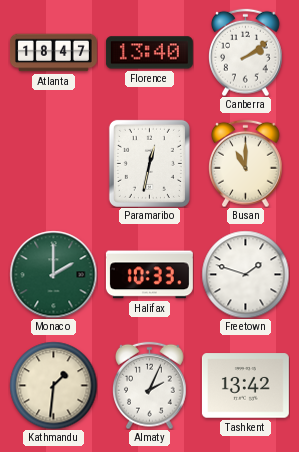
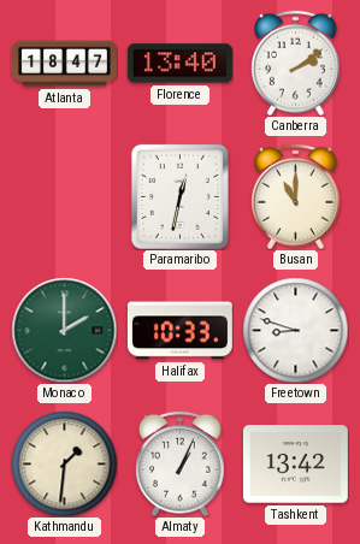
Freetown: 1:48 -> 8:48 (295, 330)
Almaty: 2:04 -> 1:04 (181, 463)
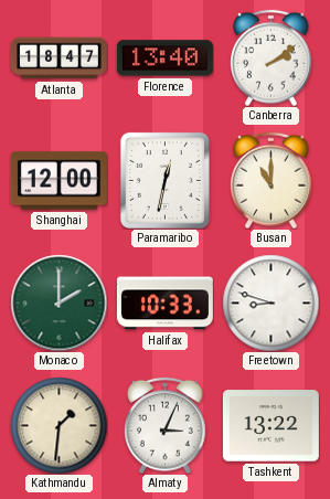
Shanghai: none -> 12:00 (58, 181)
Almaty: 1:04 -> 3:04 (166, 425)
Tashkent: 13:42 -> 13:22 (270, 426)
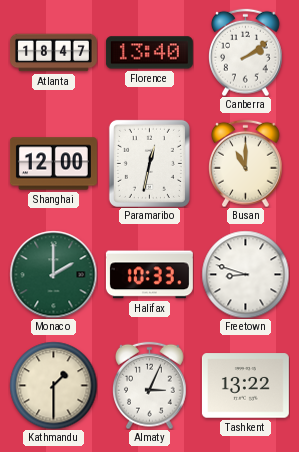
Kathmandu: 1:31 -> 1:30 (53, 385)
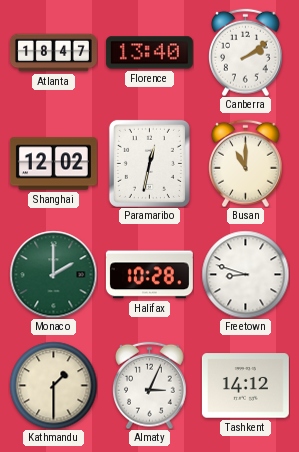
Shanghai: 12:00 -> 12:02 (53, 164)
Halifax: 10:33 -> 10:28 (149, 275)
Tashkent: 13:22 -> 14:12 (245, 386)
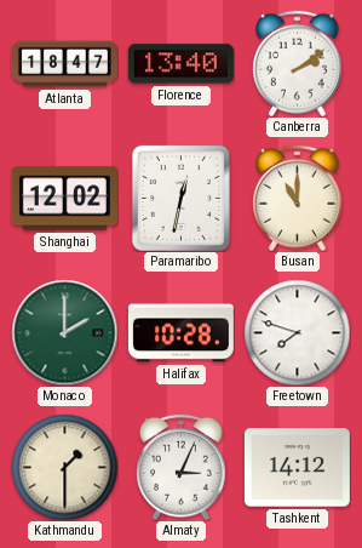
Freetown: 8:48 -> 7:48 (297, 332)
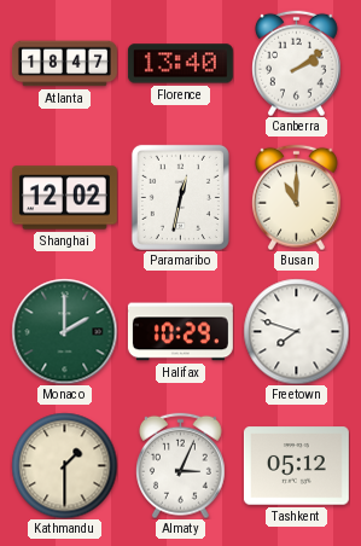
Halifax: 10:28 -> 10:29 (180, 332)
Tashkent: 14:12 -> 05:12 (296, 466)
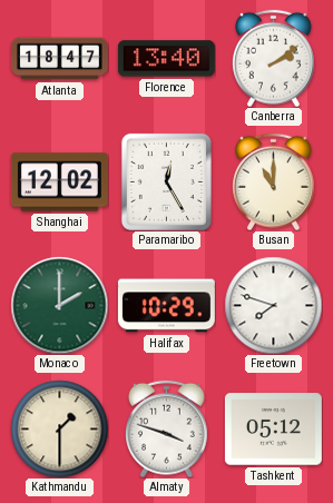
Paramaribo: 12:32 -> 12:25 (166, 181)
Almaty: 3:04 -> 3:48 (167, 428)
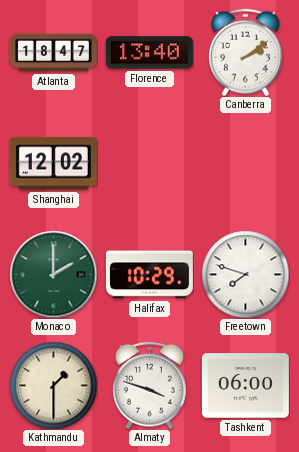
Paramaribo: 12:25 -> none (166, 181)
Busan: 11:00 -> none (274, 181)
Tashkent: 05:12 -> 06:00 (245, 386)
